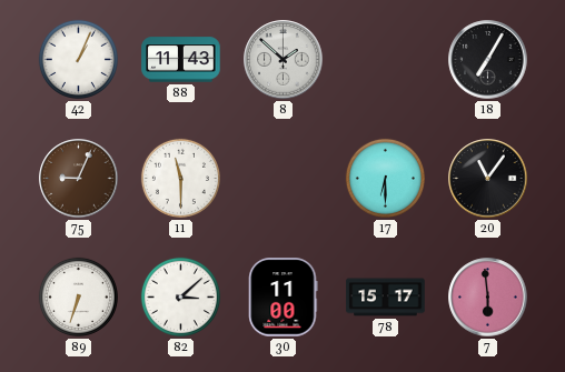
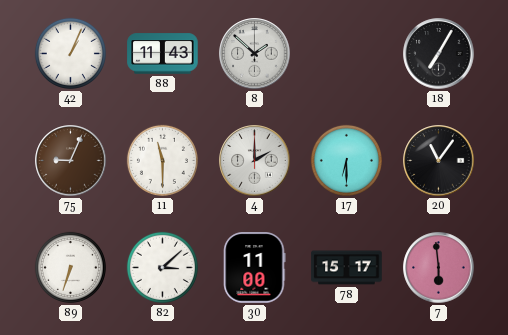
4: none -> 2:00 (255, 161)
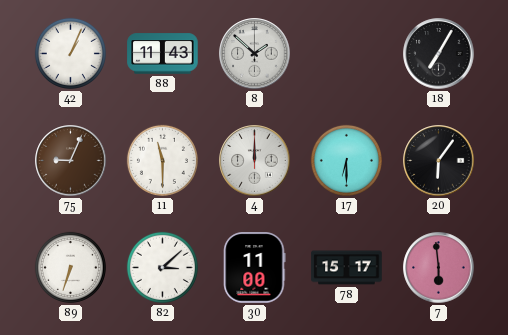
4: 2:00 -> 12:00 (255, 161)
20: 11:06 -> 6:06 (439, 161)
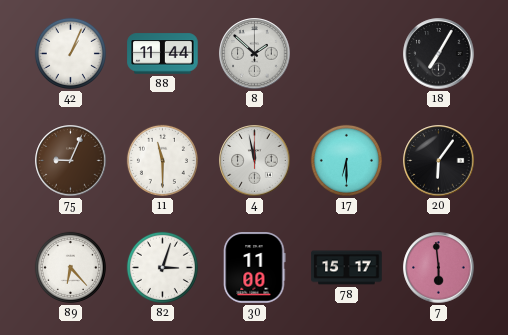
88: 11:43 -> 11:44 (163, 54)
4: 12:00 -> 11:58 (255, 161)
89: 6:33 -> 6:23 (70, 267)
82: 3:08 -> 3:03 (162, 267)
